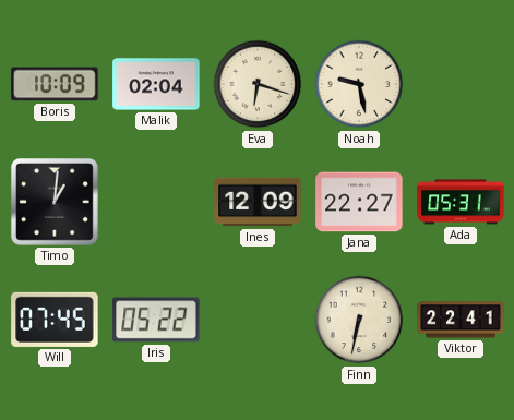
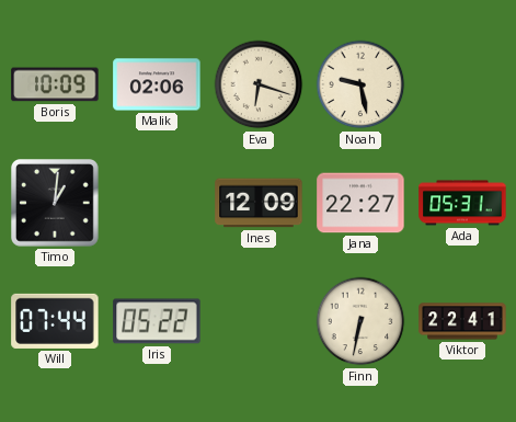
Malik: 02:04 -> 02:06 (157, 84)
Will: 07:45 -> 07:44 (55, 321)
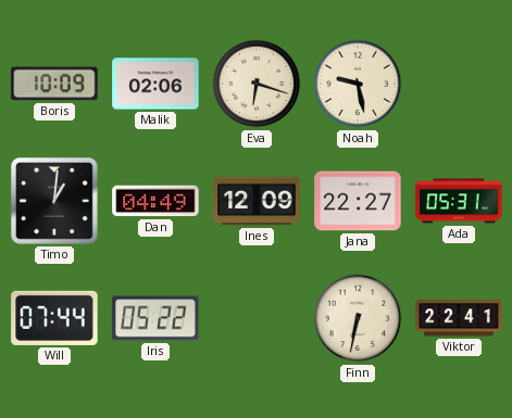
Dan: none -> 04:49 (155, 201)
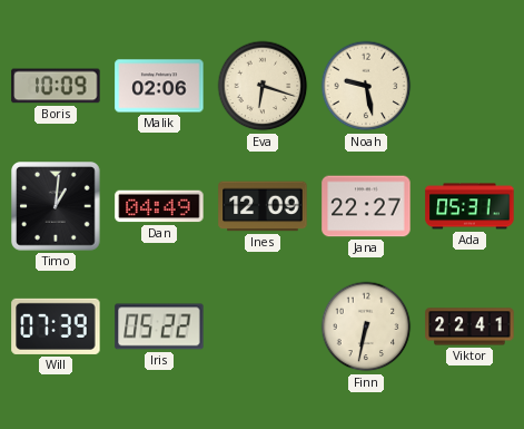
Will: 07:44 -> 07:39 (56, 326)
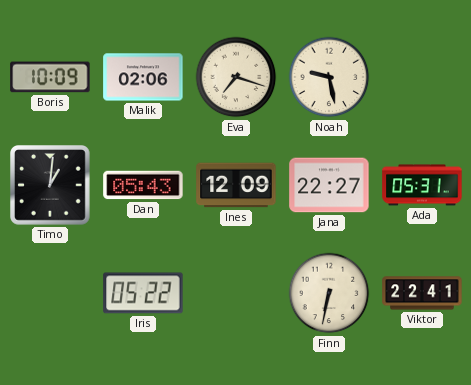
Eva: 6:18 -> 7:18 (236, 77)
Dan: 04:49 -> 05:43 (143, 185)
Will: 07:39 -> none (56, 326)
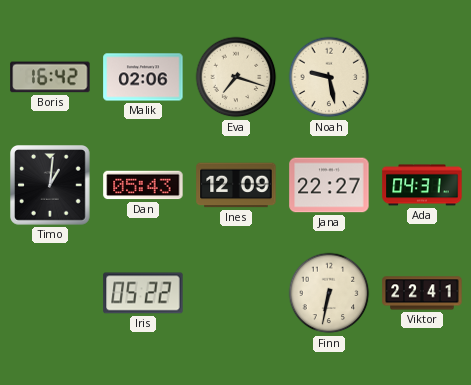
Boris: 10:09 -> 16:42 (50, 77)
Ada: 05:31 -> 04:31 (422, 185)
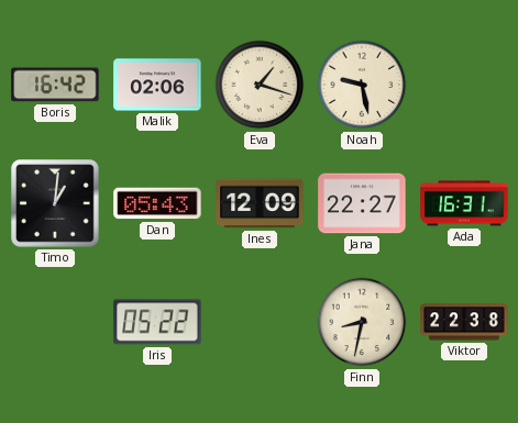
Eva: 7:18 -> 1:18 (260, 85)
Ada: 04:31 -> 16:31 (464, 203)
Finn: 6:32 -> 8:32 (362, 322)
Viktor: 22:41 -> 22:38 (464, 322)
